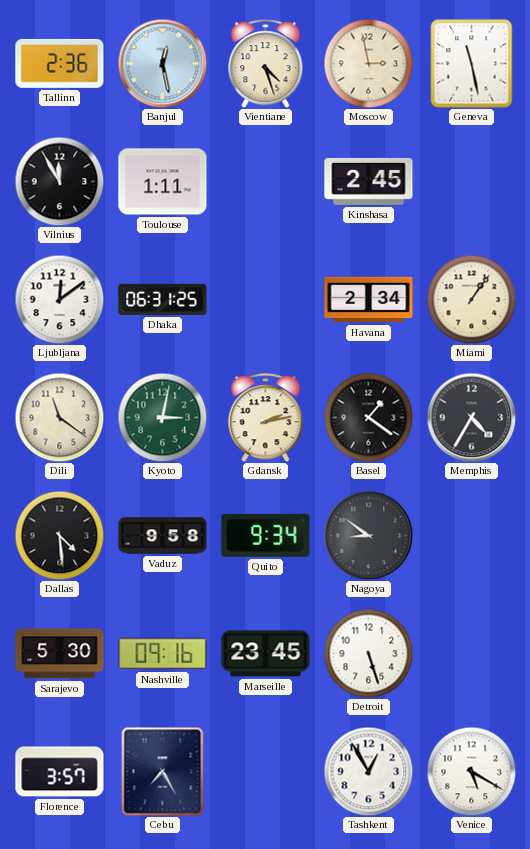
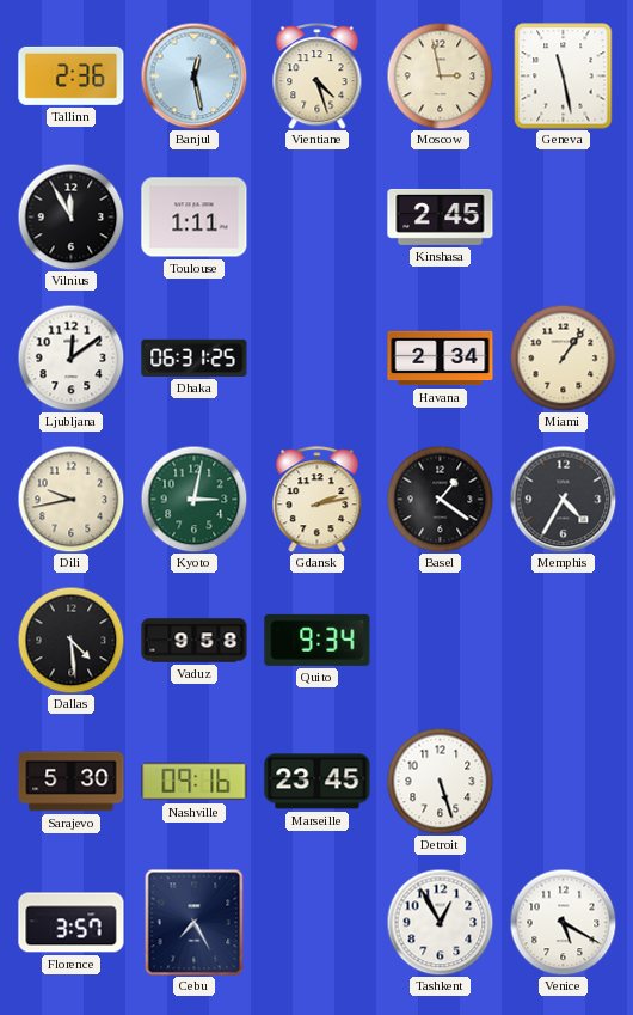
Dili: 11:21 -> 9:43 (70, 499)
Nagoya: 8:51 -> none (368, 535)
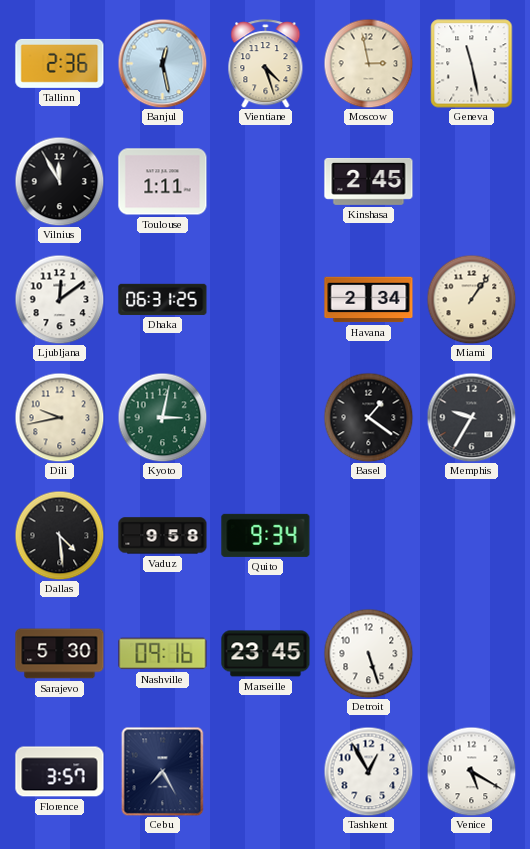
Gdansk: 2:13 -> none (318, 500)
Memphis: 4:35 -> 9:35 (471, 417)
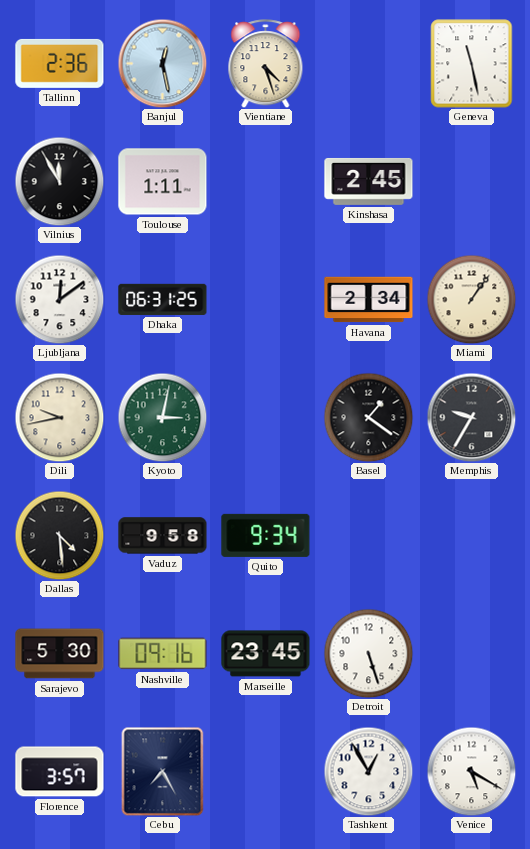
Moscow: 2:58 -> none (368, 63)
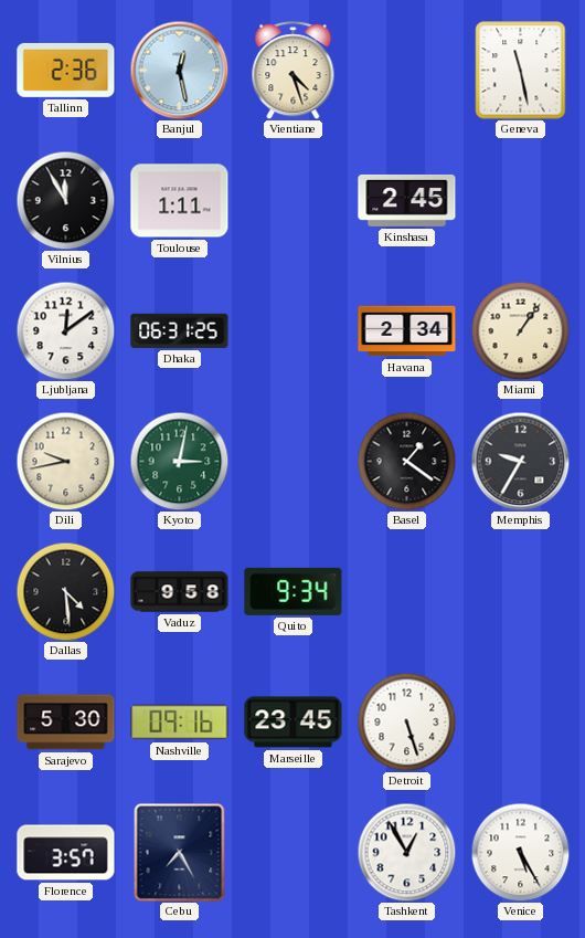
Venice: 5:20 -> 5:25 (520, 852)
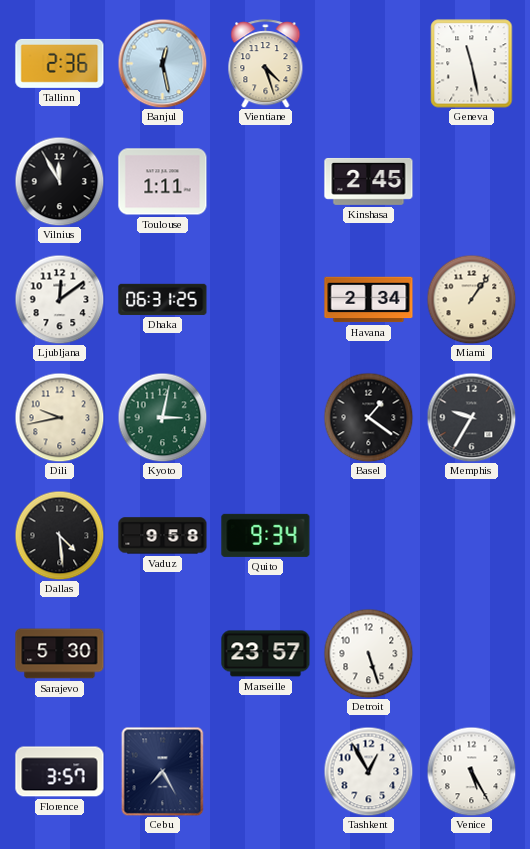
Nashville: 09:16 -> none (180, 723)
Marseille: 23:45 -> 23:57 (266, 654)
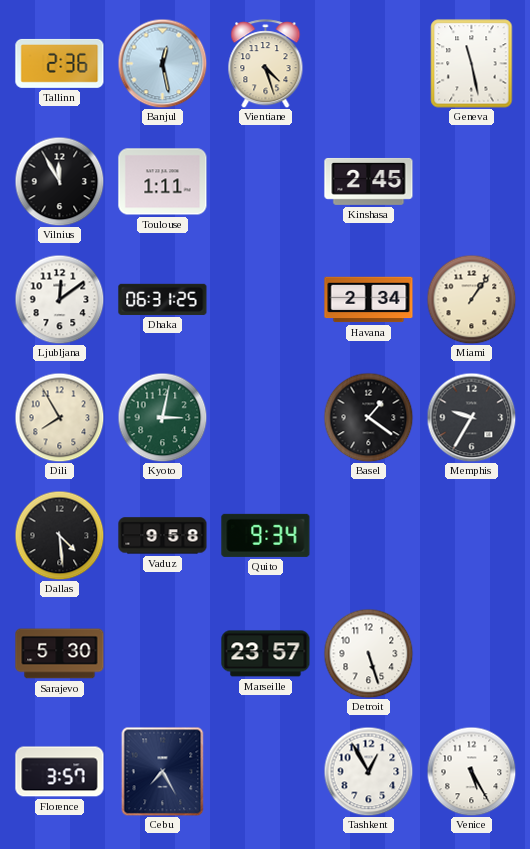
Dili: 9:43 -> 7:55 (59, 417)
